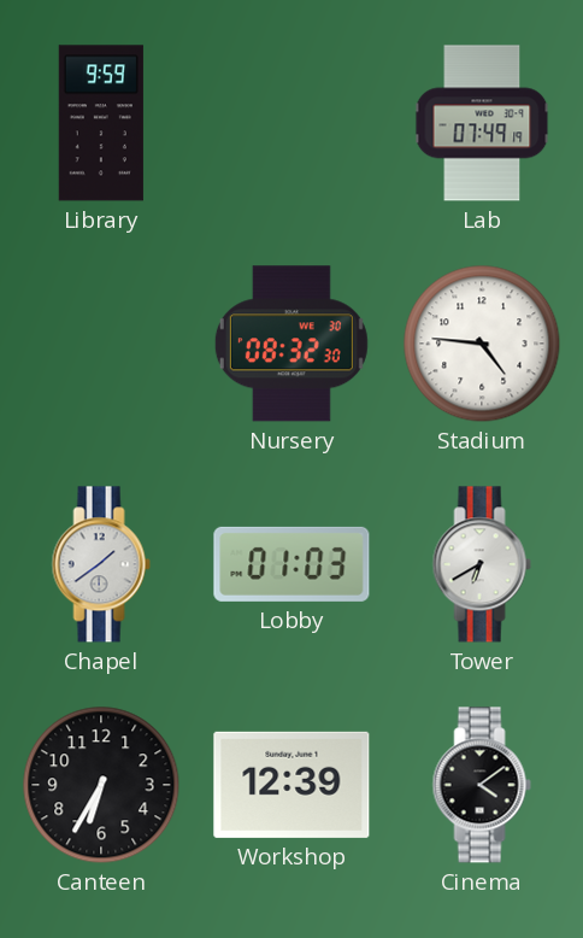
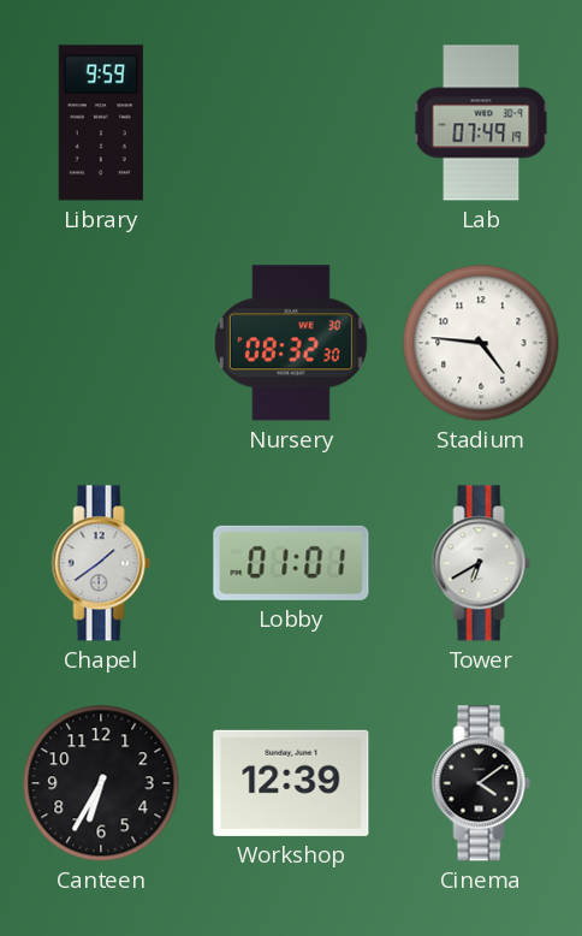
Lobby: 01:03 -> 01:01 (291, 563)
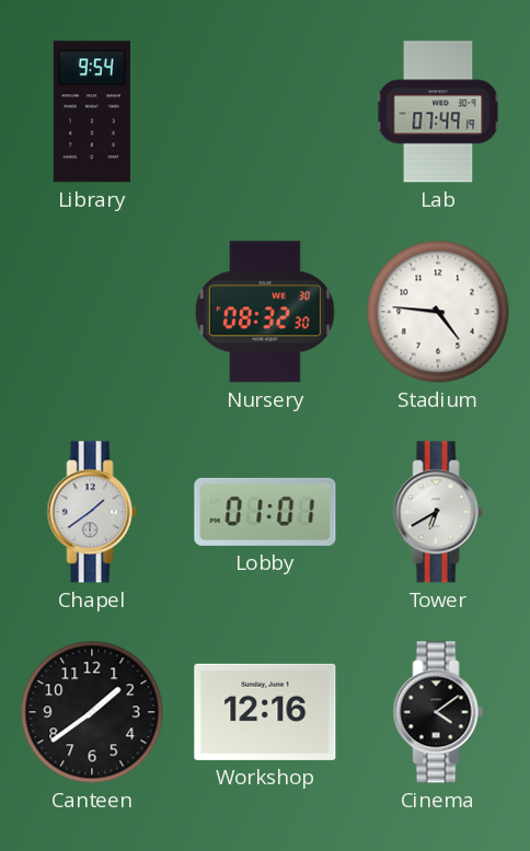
Library: 9:59 -> 9:54 (92, 112)
Canteen: 6:35 -> 1:39 (92, 712)
Workshop: 12:39 -> 12:16 (265, 712)
